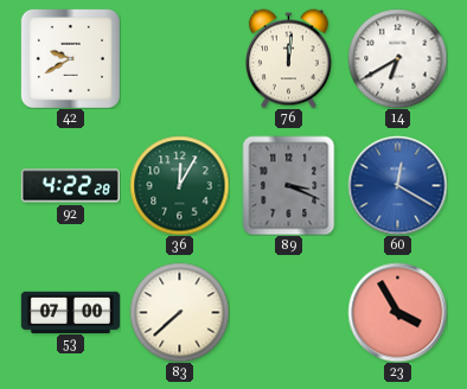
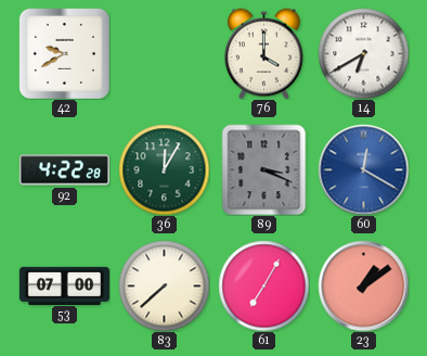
76: 12:01 -> 4:00 (263, 53)
61: none -> 7:05 (263, 285)
23: 3:55 -> 1:09 (363, 285)
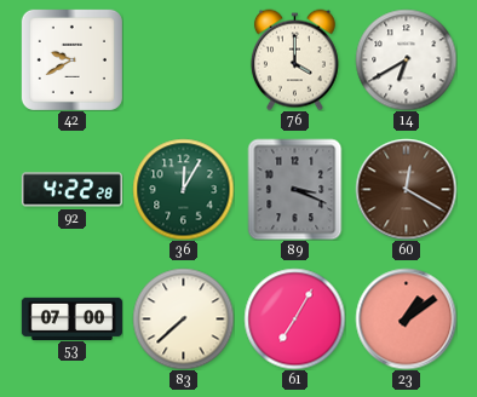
60 dial: blue -> brown (406, 189)
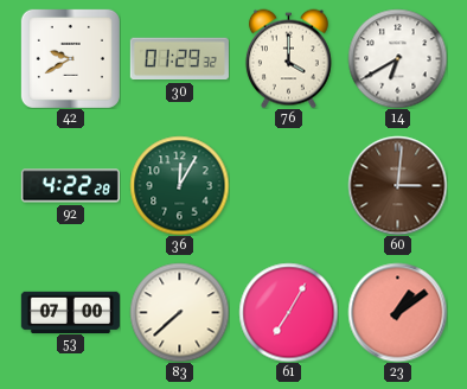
30: none -> 01:29 (179, 59)
89: 3:19 -> none (295, 189)
60: 12:20 -> 3:01 (397, 185)
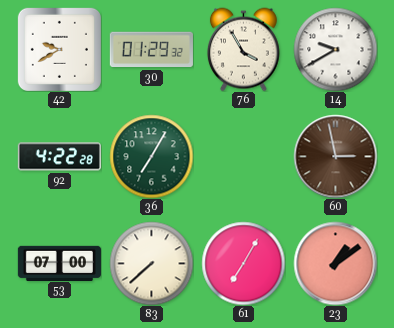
76: 4:00 -> 3:55 (243, 49)
14: 6:40 -> 9:40 (335, 49)
36: 12:05 -> 7:05 (151, 156)
60: 3:01 -> 2:58 (335, 156)
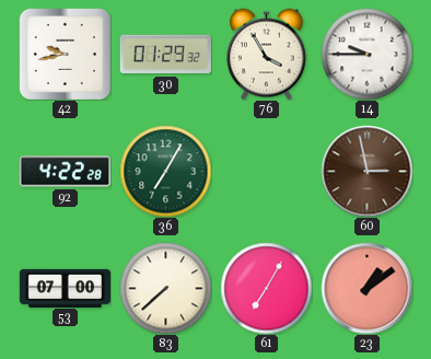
42: 9:40 -> 9:43 (65, 54)
14: 9:40 -> 9:45 (366, 54)
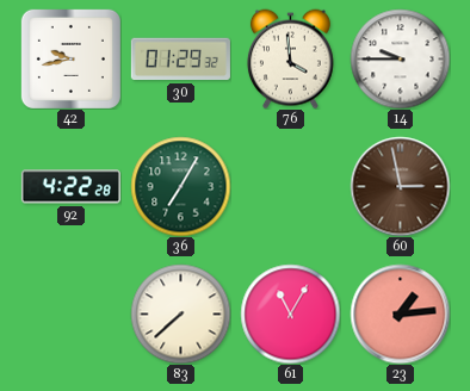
76: 3:55 -> 3:59 (290, 58)
53: 07:00 -> none (65, 288)
61: 7:05 -> 11:05 (290, 314)
23: 1:09 -> 1:14 (400, 314)
